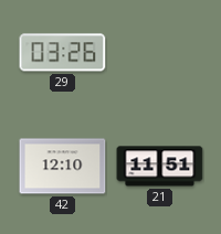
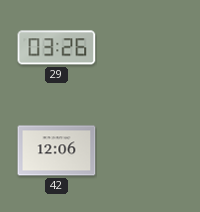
42: 12:10 -> 12:06 (57, 151)
21: 11:51 -> none (160, 167)
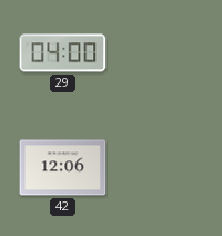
29: 03:26 -> 04:00 (63, 53)
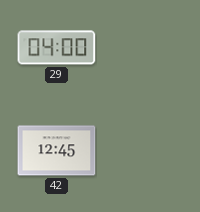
42: 12:06 -> 12:45 (57, 151)
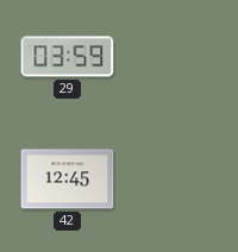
29: 04:00 -> 03:59 (68, 57)
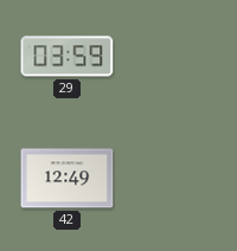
42: 12:45 -> 12:49 (68, 179)
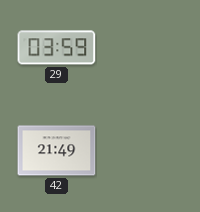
42: 12:49 -> 21:49 (57, 151)
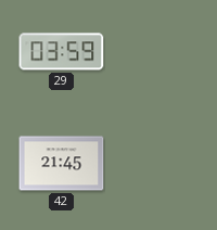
42: 21:49 -> 21:45 (62, 164)
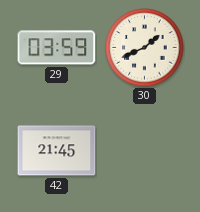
30: none -> 1:41 (145, 48)
